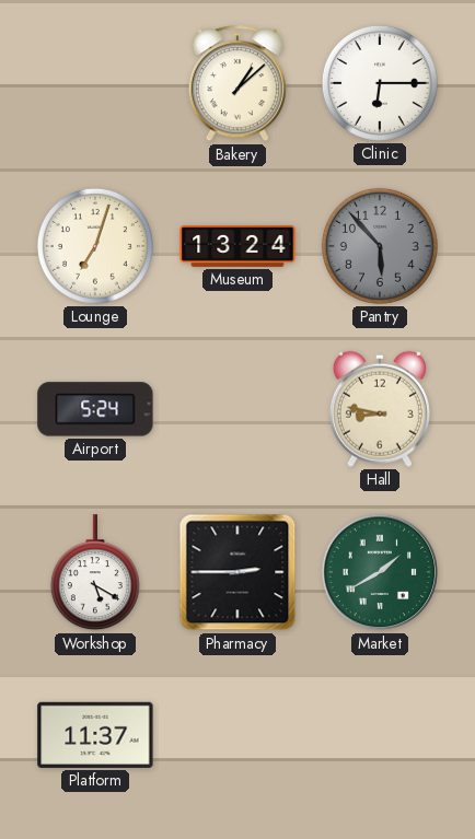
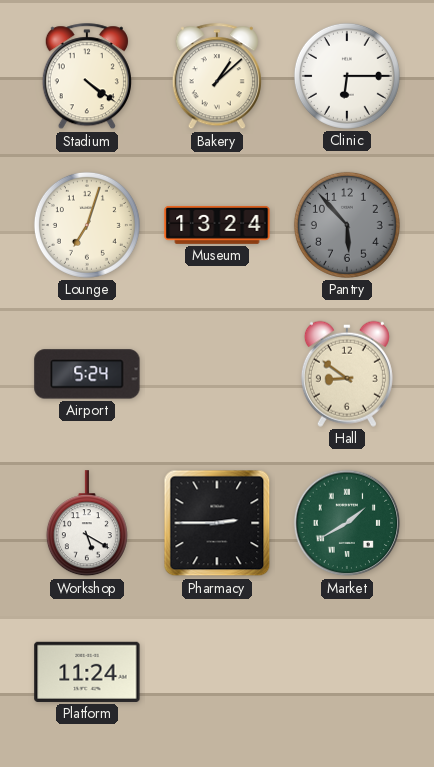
Stadium: none -> 4:21 (87, 77)
Hall: 8:47 -> 8:51 (347, 374)
Platform: 11:37 -> 11:24 (87, 672)
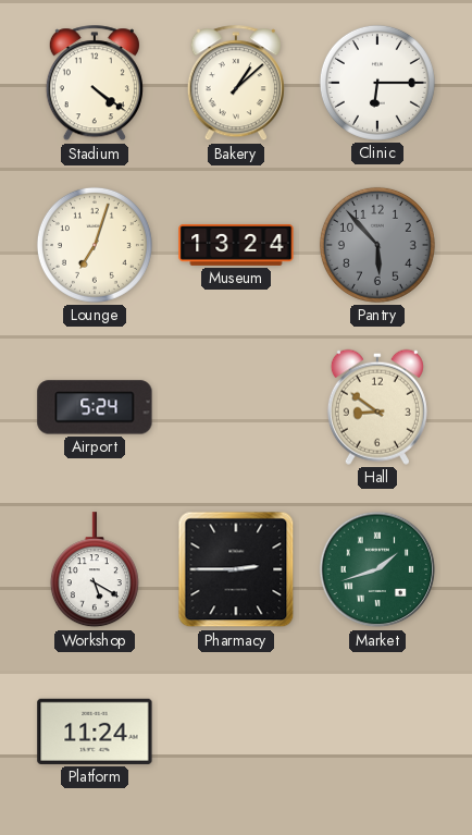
Market: 1:40 -> 1:42 (377, 569)
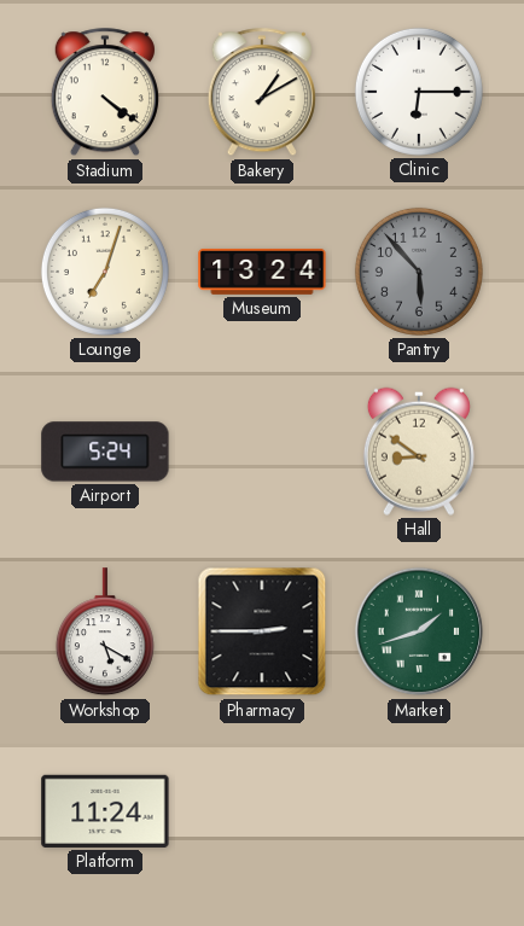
Bakery: 1:08 -> 1:10 (262, 93)
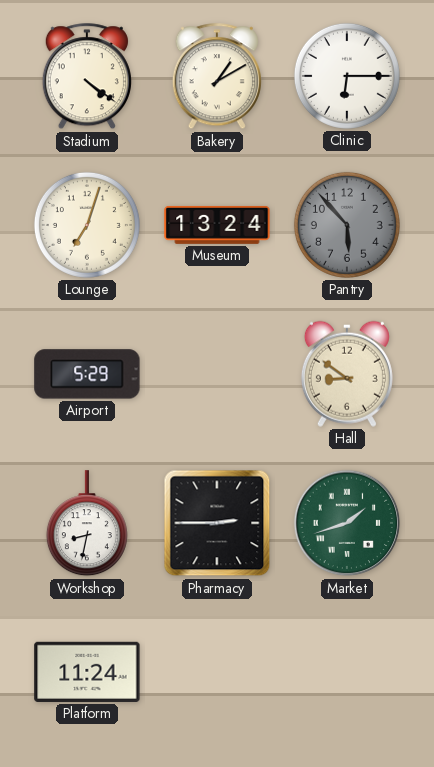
Airport: 5:24 -> 5:29 (87, 374)
Workshop: 5:20 -> 8:32 (87, 524)
